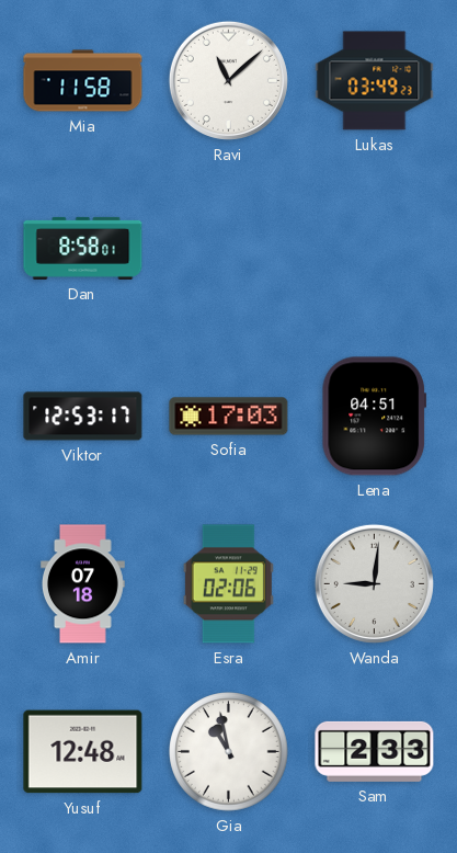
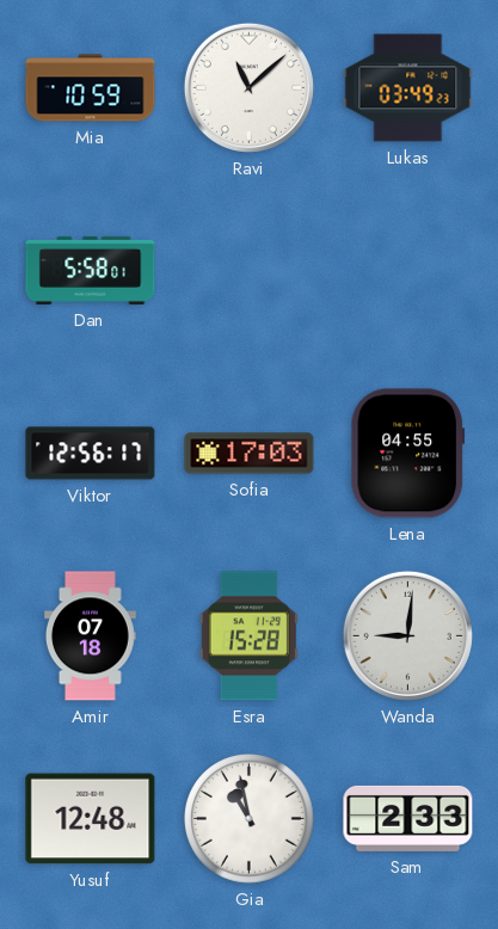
Mia: 11:58 -> 10:59 (91, 88)
Dan: 8:58 -> 5:58 (91, 270)
Viktor: 12:53 -> 12:56 (91, 454)
Lena: 04:51 -> 04:55 (407, 454)
Esra: 02:06 -> 15:28 (248, 636)
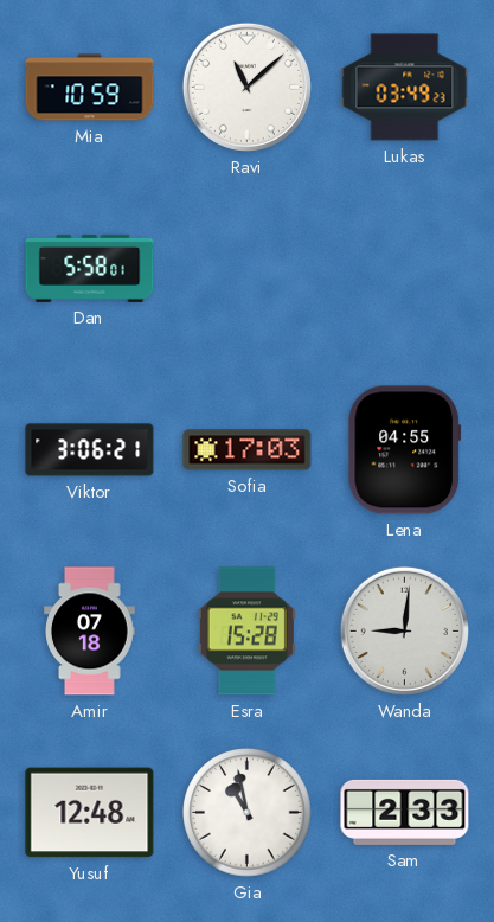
Viktor: 12:56 -> 3:06 (90, 450)
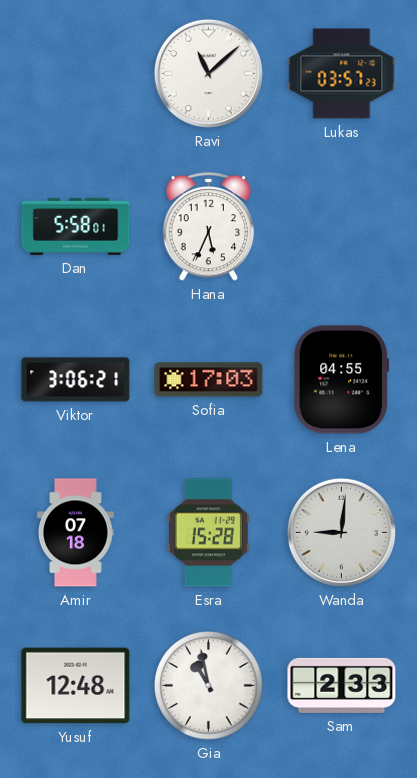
Mia: 10:59 -> none (90, 88)
Lukas: 03:49 -> 03:57 (342, 74)
Hana: none -> 5:34 (209, 227)
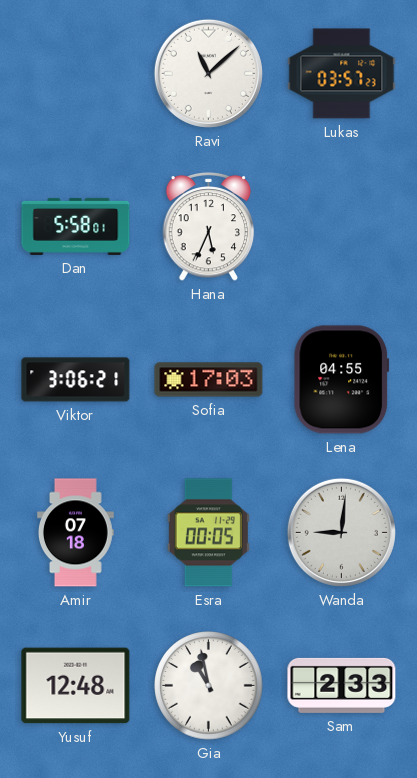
Esra: 15:28 -> 00:05 (208, 533)
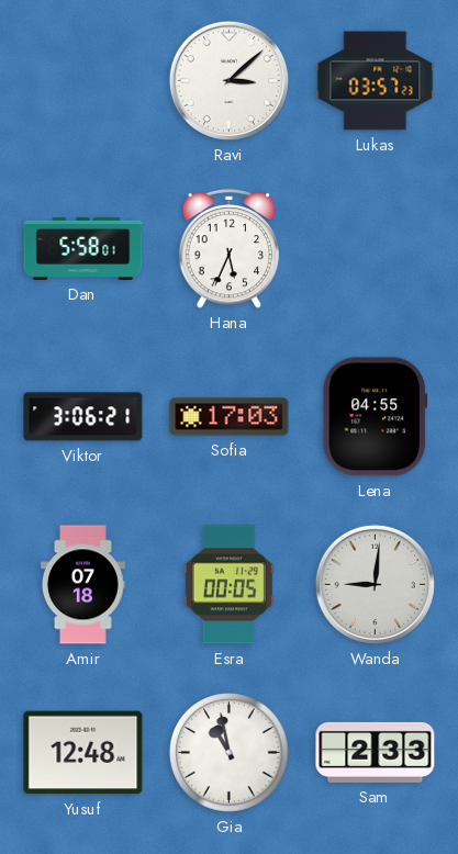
Ravi: 11:08 -> 3:08 (228, 80)
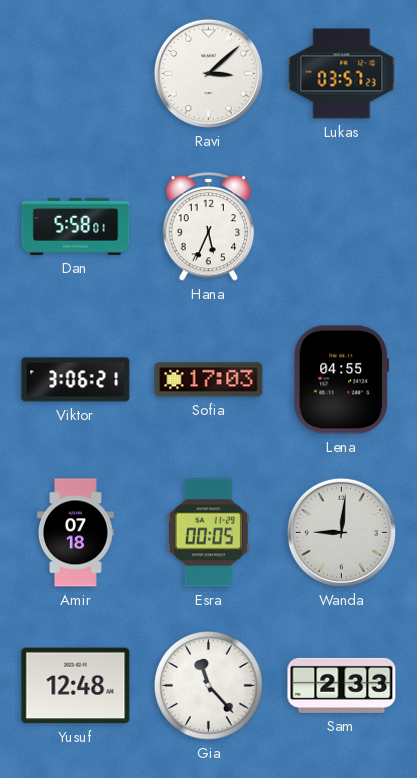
Gia: 10:58 -> 11:23 (209, 686)
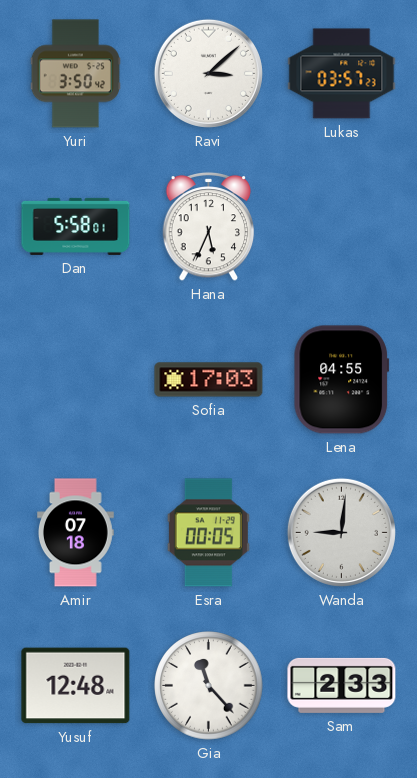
Yuri: none -> 3:50 (75, 74)
Viktor: 3:06 -> none (76, 380)
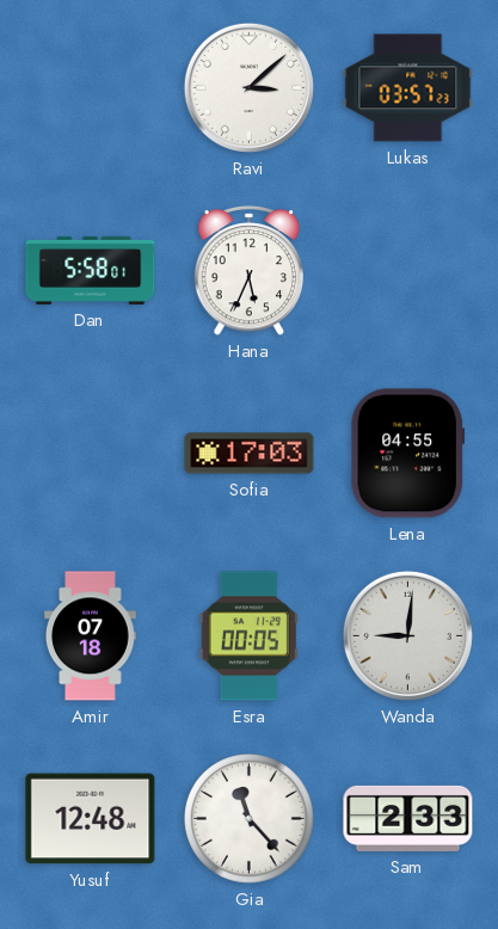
Yuri: 3:50 -> none (75, 74)
